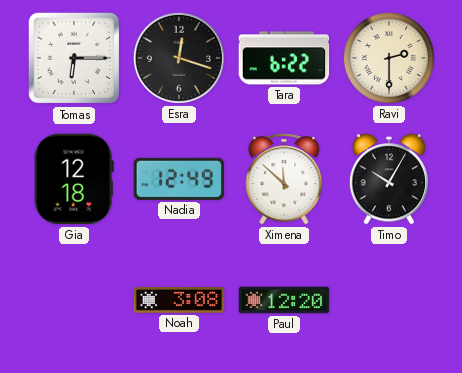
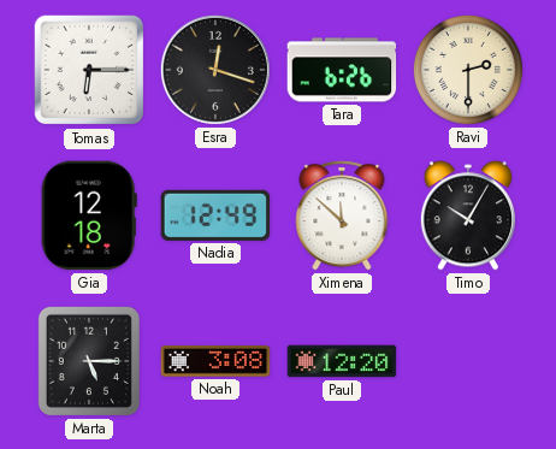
Tara: 6:22 -> 6:26 (342, 70)
Marta: none -> 5:15 (89, 361)
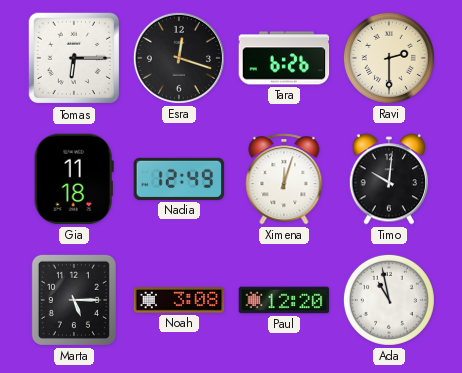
Gia: 12:18 -> 11:18 (74, 179)
Ximena: 11:52 -> 12:03 (284, 179)
Timo: 10:05 -> 10:01 (388, 179)
Ada: none -> 10:58 (389, 300)
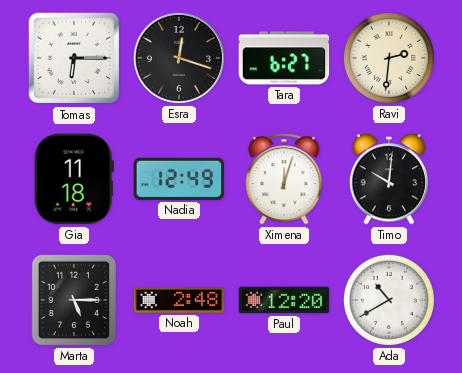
Tara: 6:26 -> 6:27 (284, 58)
Ravi: 2:30 -> 2:31 (389, 58)
Noah: 3:08 -> 2:48 (179, 300)
Ada: 10:58 -> 10:40 (389, 300)
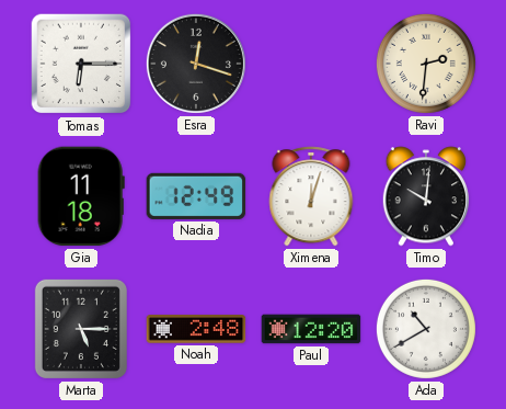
Tara: 6:27 -> none (284, 58)
